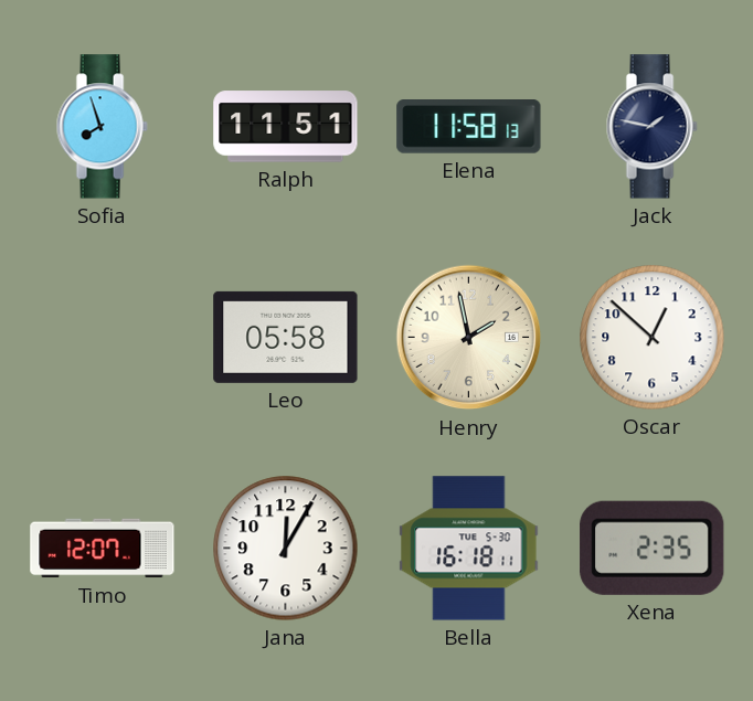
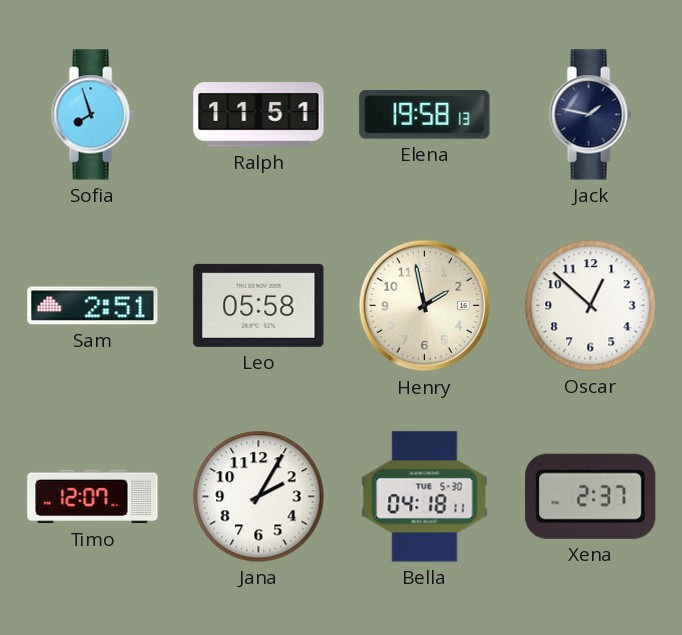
Elena: 11:58 -> 19:58 (425, 115)
Sam: none -> 2:51 (93, 306)
Jana: 12:05 -> 2:05 (259, 497)
Bella: 16:18 -> 04:18 (425, 497)
Xena: 2:35 -> 2:37 (591, 496)
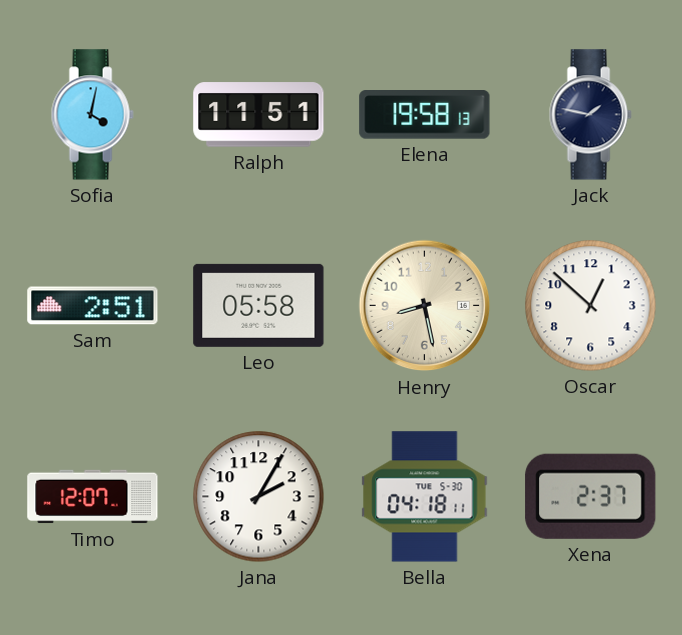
Sofia: 7:57 -> 4:02 (92, 115)
Henry: 1:58 -> 8:28 (425, 306)
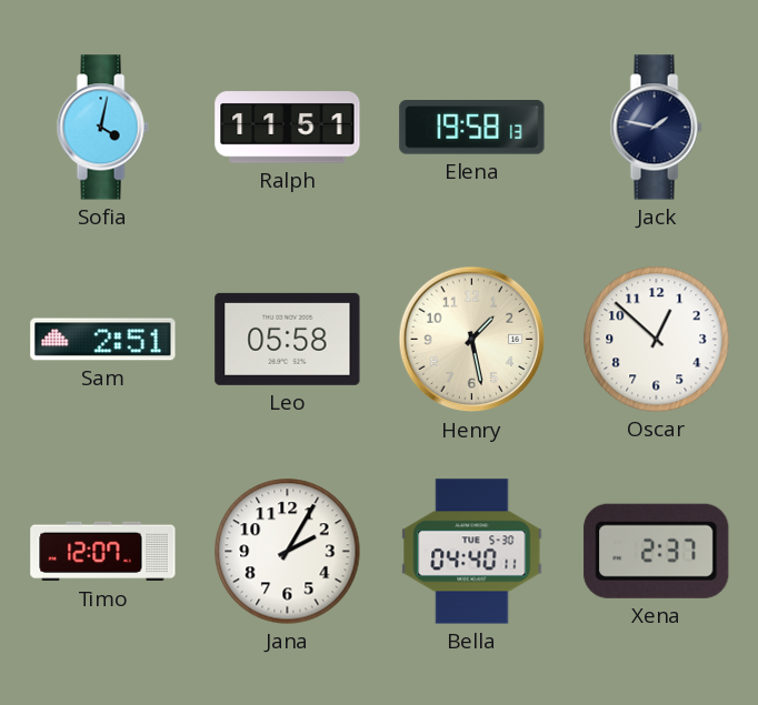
Henry: 8:28 -> 1:28 (472, 340)
Bella: 04:18 -> 04:40 (472, 552)
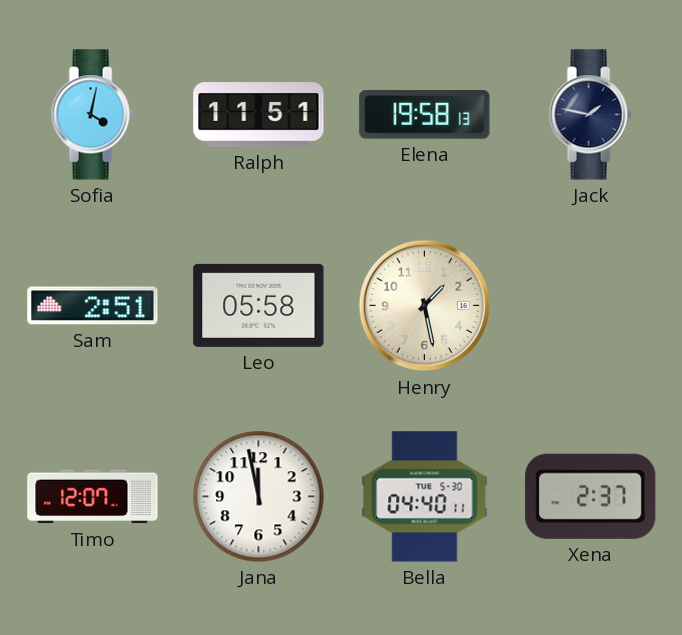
Oscar: 12:52 -> none (657, 340)
Jana: 2:05 -> 11:58 (259, 497)
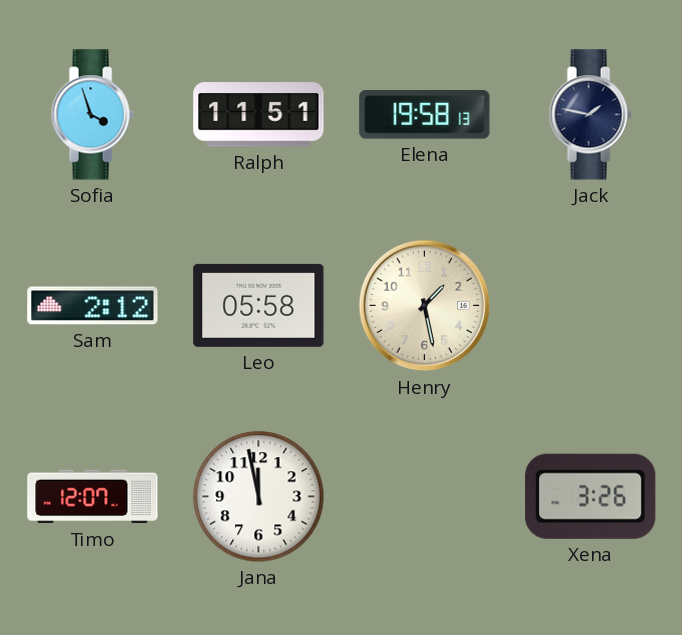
Sofia: 4:02 -> 3:57 (92, 115)
Sam: 2:51 -> 2:12 (93, 306)
Bella: 04:40 -> none (425, 497)
Xena: 2:37 -> 3:26 (591, 496)
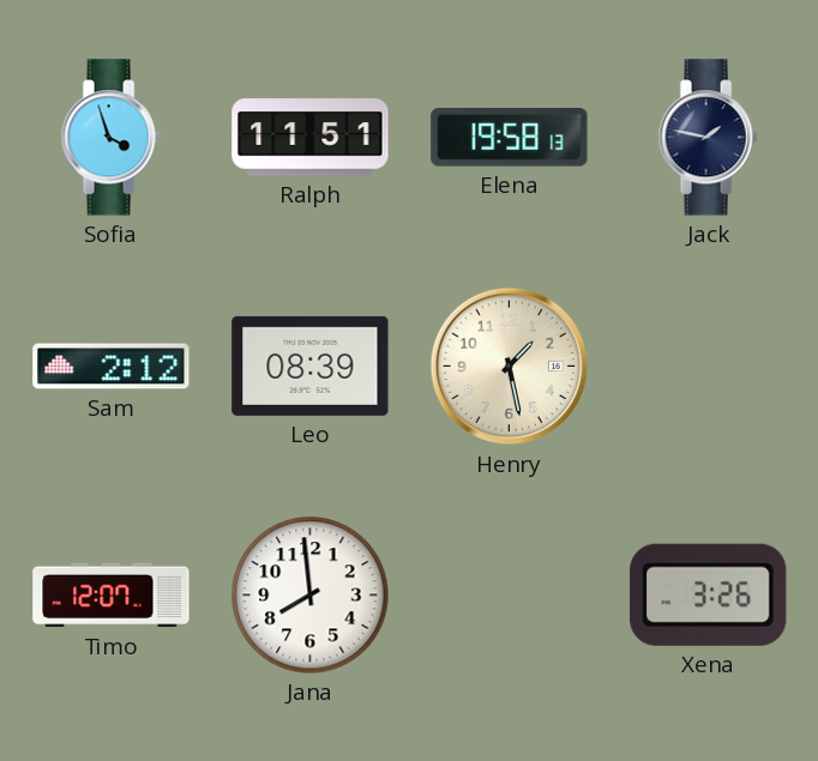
Leo: 05:58 -> 08:39 (311, 366)
Jana: 11:58 -> 7:59 (311, 596)
